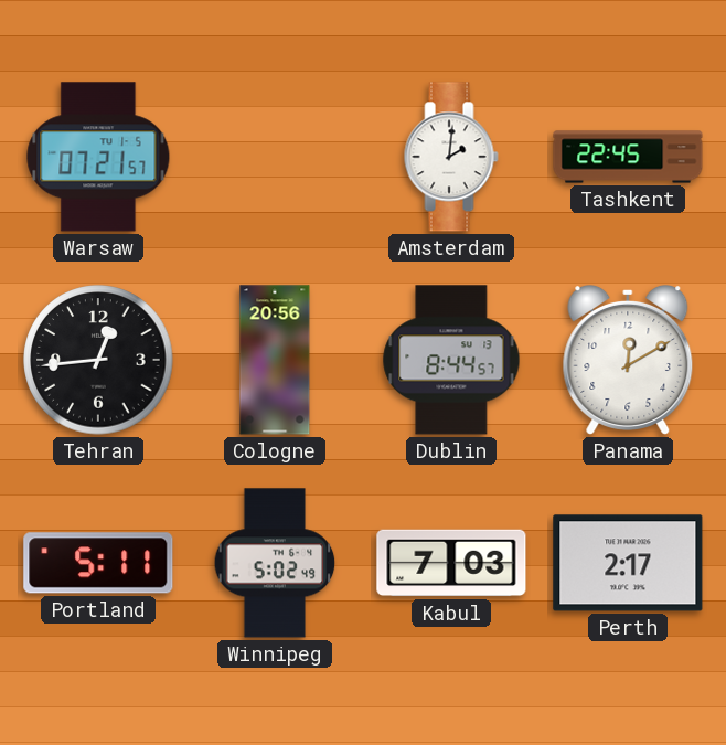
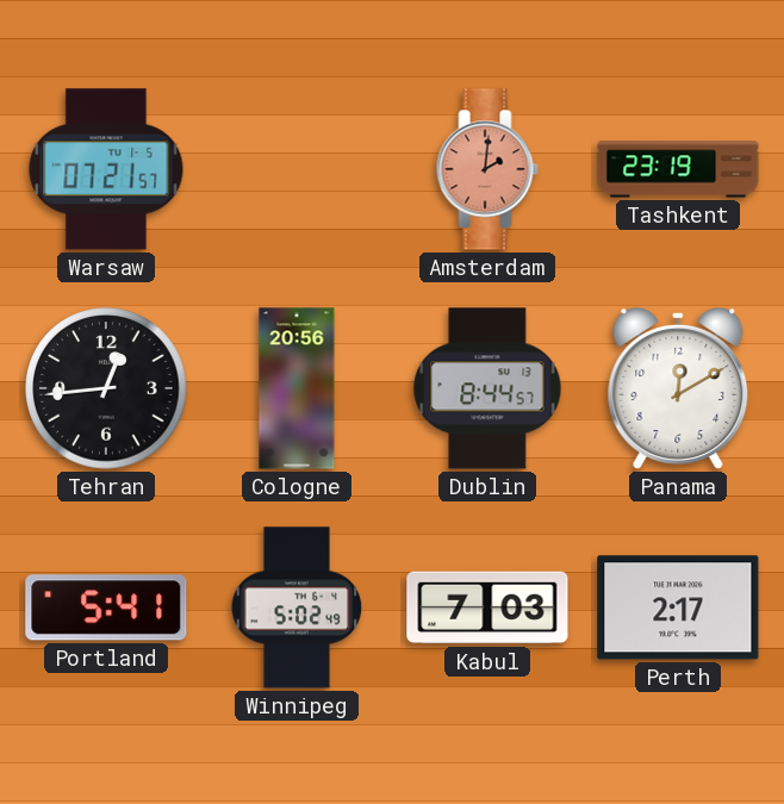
Amsterdam dial: white -> salmon (487, 169)
Tashkent: 22:45 -> 23:19 (678, 169)
Portland: 5:11 -> 5:41 (106, 607)
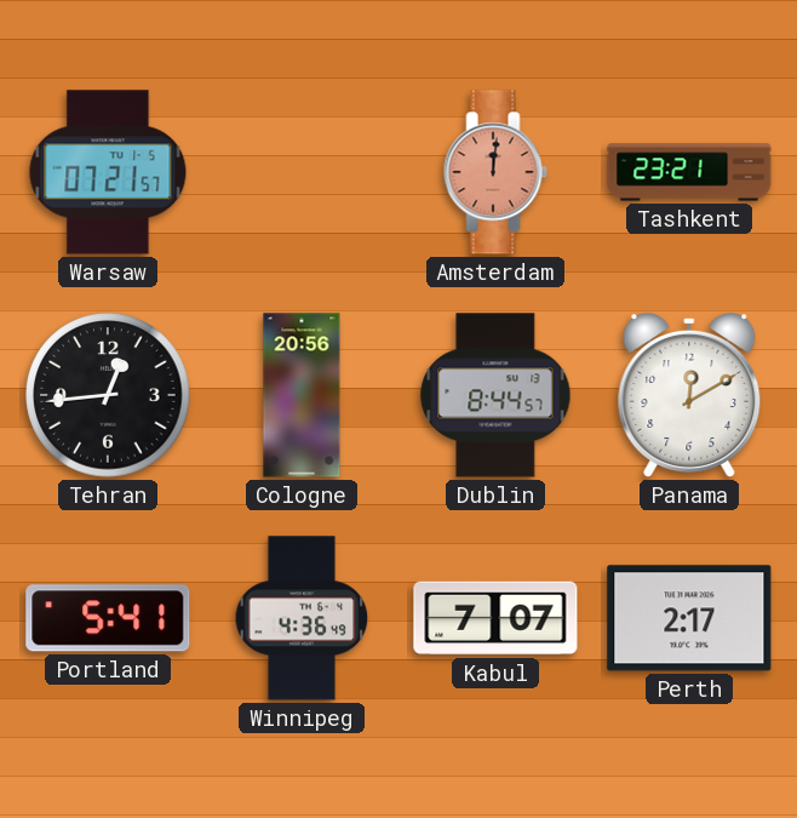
Amsterdam: 2:01 -> 12:01 (495, 172)
Tashkent: 23:19 -> 23:21 (689, 172)
Winnipeg: 5:02 -> 4:36 (302, 618)
Kabul: 7:03 -> 7:07 (495, 618)
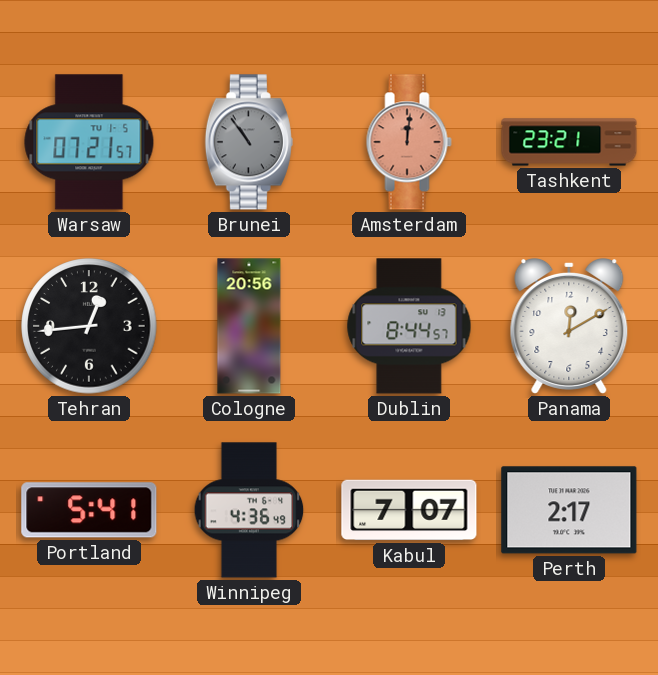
Brunei: none -> 10:54 (249, 142)
